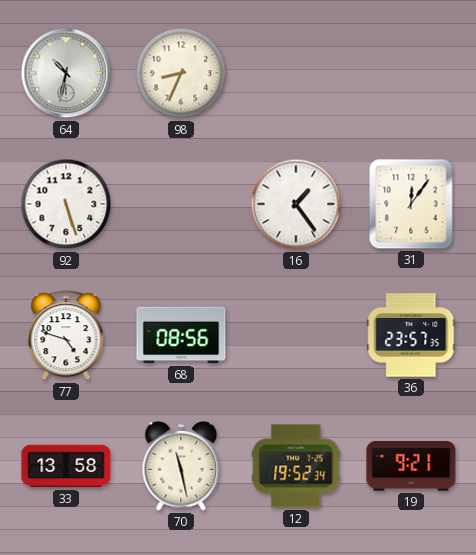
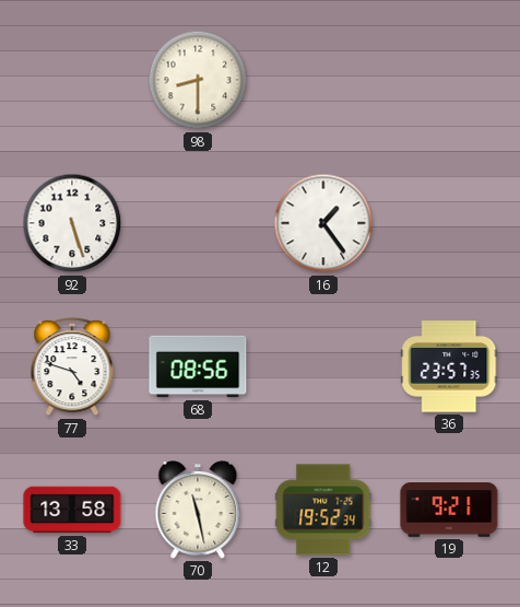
64: 10:32 -> none (66, 73)
98: 8:34 -> 8:30 (198, 80)
31: 12:06 -> none (411, 204)
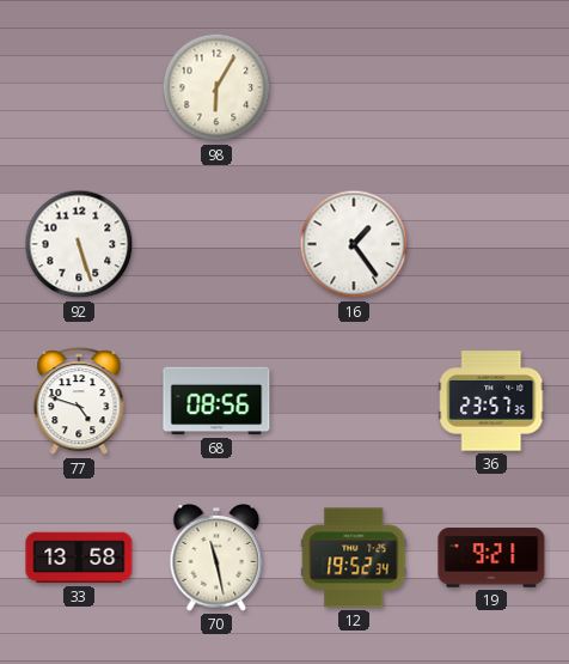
98: 8:30 -> 6:05 (216, 87)
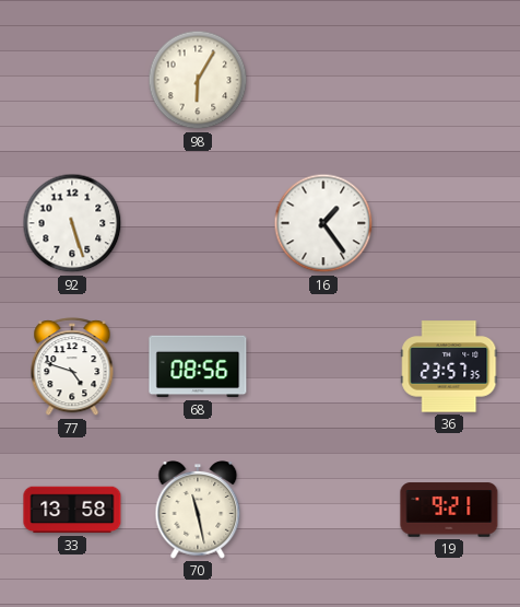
12: 19:52 -> none (354, 558)
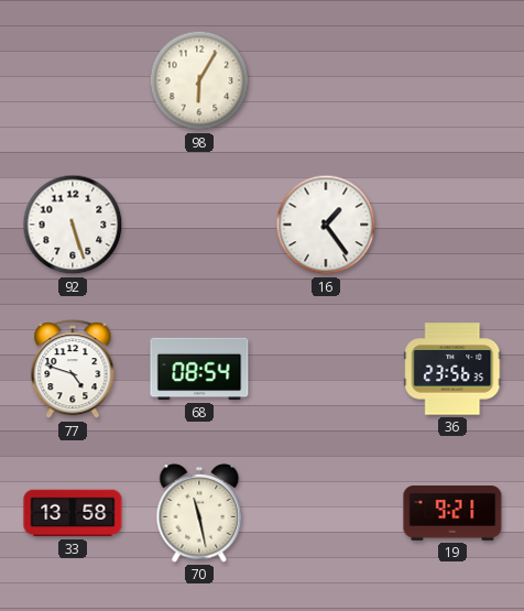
68: 08:56 -> 08:54 (199, 369)
36: 23:57 -> 23:56 (452, 369)
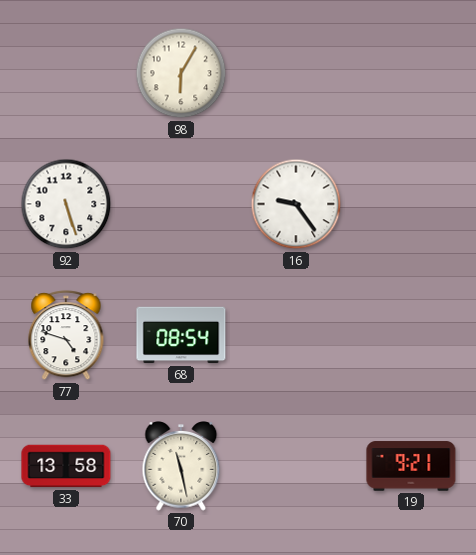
16: 1:24 -> 9:24 (296, 204)
36: 23:56 -> none (452, 369)
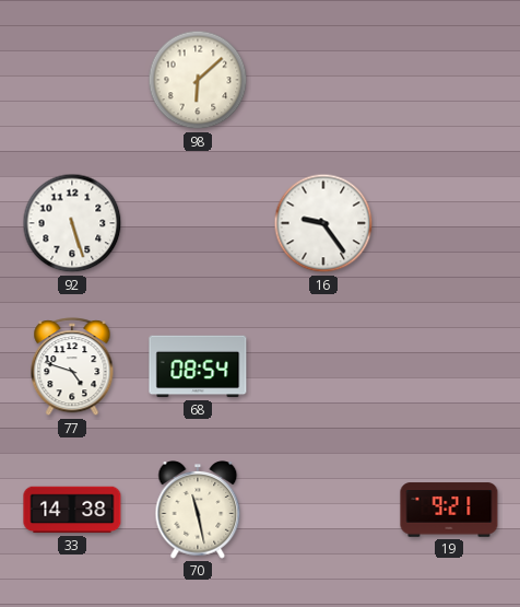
98: 6:05 -> 6:08 (198, 80)
33: 13:58 -> 14:38 (72, 510)
